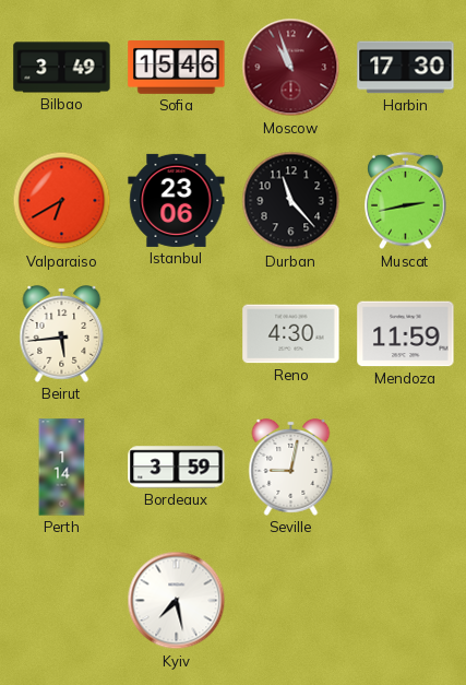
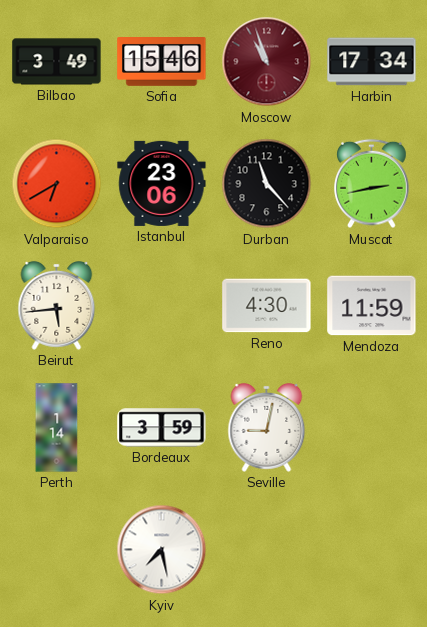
Harbin: 17:30 -> 17:34 (372, 62)
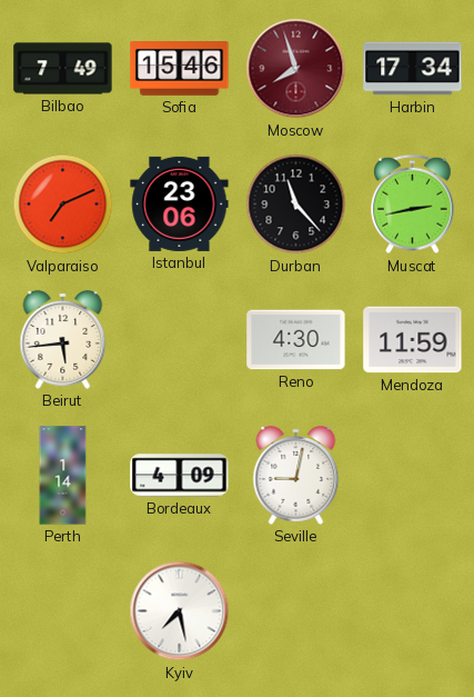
Bilbao: 3:49 -> 7:49 (63, 69)
Moscow: 10:57 -> 7:57 (296, 69)
Valparaiso: 6:40 -> 7:11 (63, 205)
Bordeaux: 3:59 -> 4:09 (180, 476)
